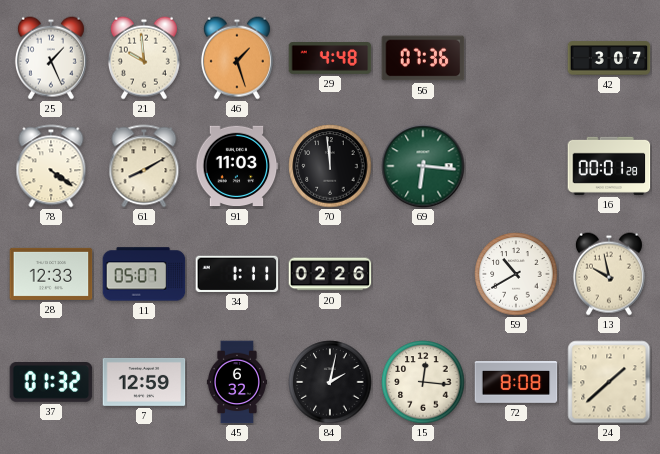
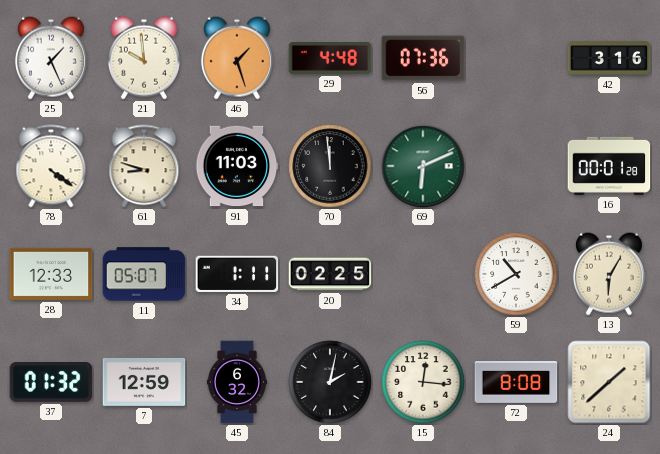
42: 3:07 -> 3:16 (609, 58)
61: 8:10 -> 8:48 (144, 166)
69: 6:16 -> 6:11 (423, 166)
20: 02:26 -> 02:25 (330, 274)
13: 9:58 -> 6:05 (609, 274)
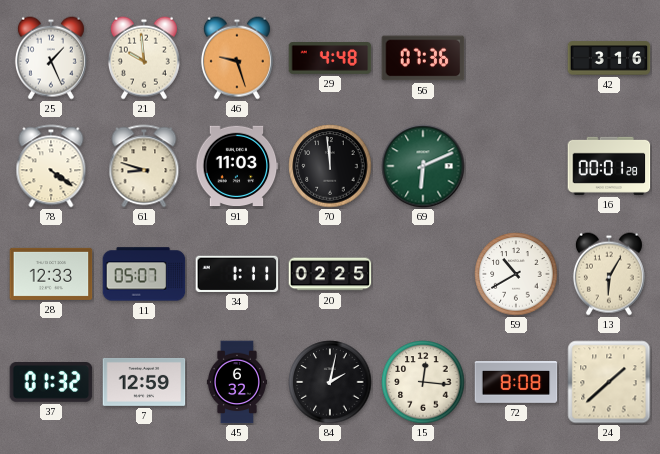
46: 1:27 -> 9:27 (237, 58)
